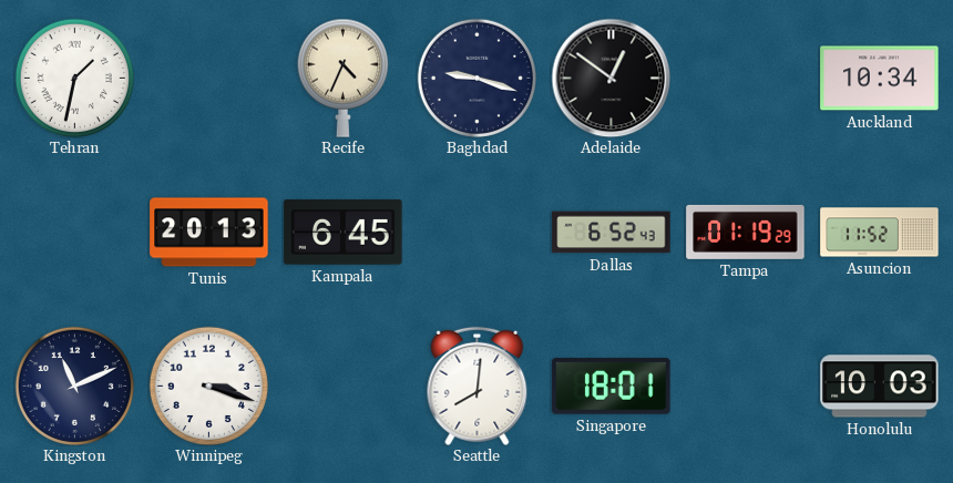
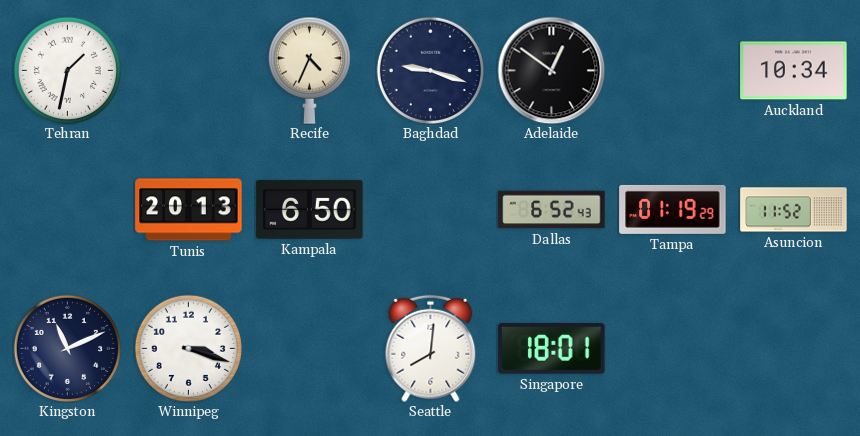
Kampala: 6:45 -> 6:50 (310, 210)
Honolulu: 10:03 -> none (880, 387)
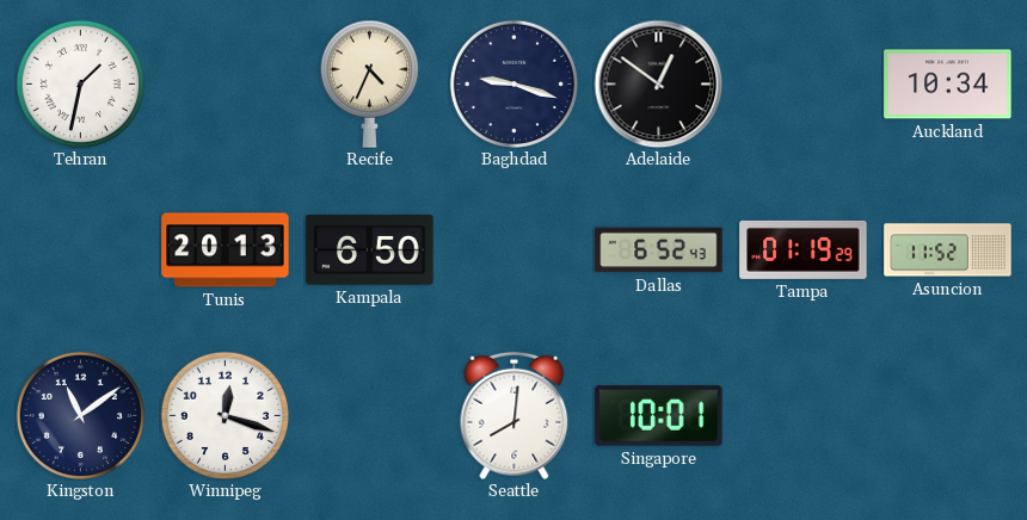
Kingston: 11:11 -> 11:09 (80, 415)
Winnipeg: 3:18 -> 12:18 (225, 415)
Singapore: 18:01 -> 10:01 (659, 416)
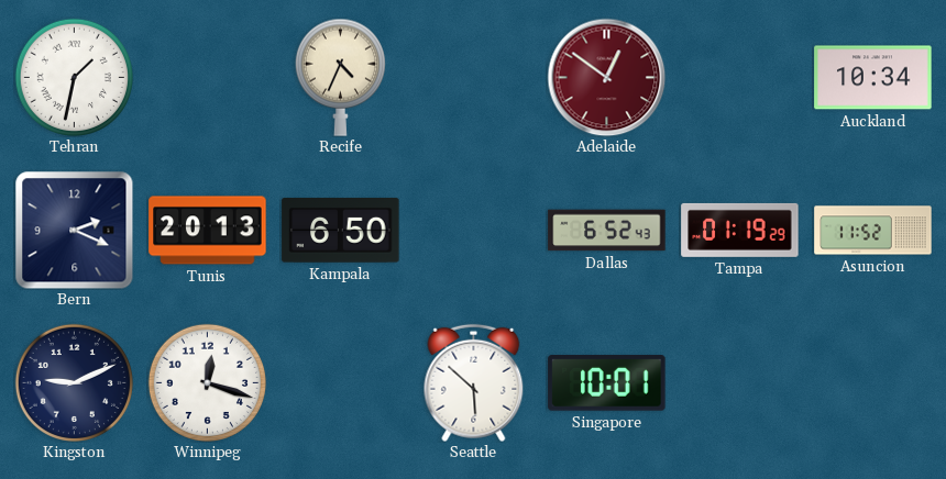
Baghdad: 9:18 -> none (513, 83)
Adelaide dial: black -> burgundy (606, 77)
Bern: none -> 2:19 (74, 230)
Kingston: 11:09 -> 9:11 (74, 382)
Seattle: 8:01 -> 5:52 (474, 382)
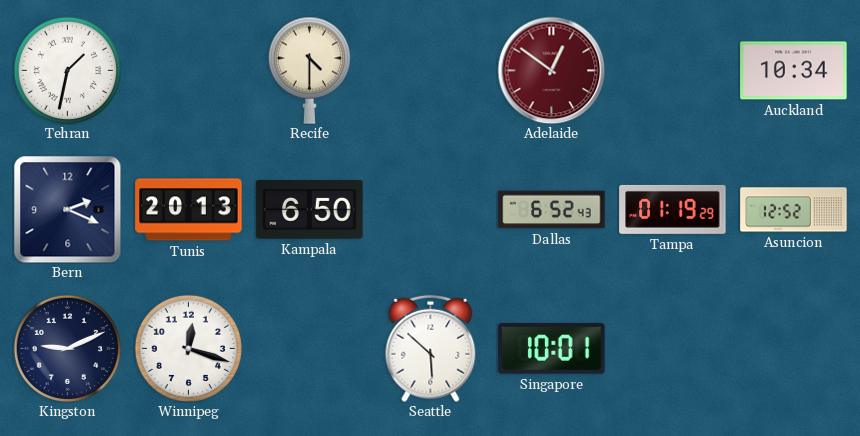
Recife: 4:34 -> 4:30 (309, 70)
Asuncion: 11:52 -> 12:52 (794, 210)
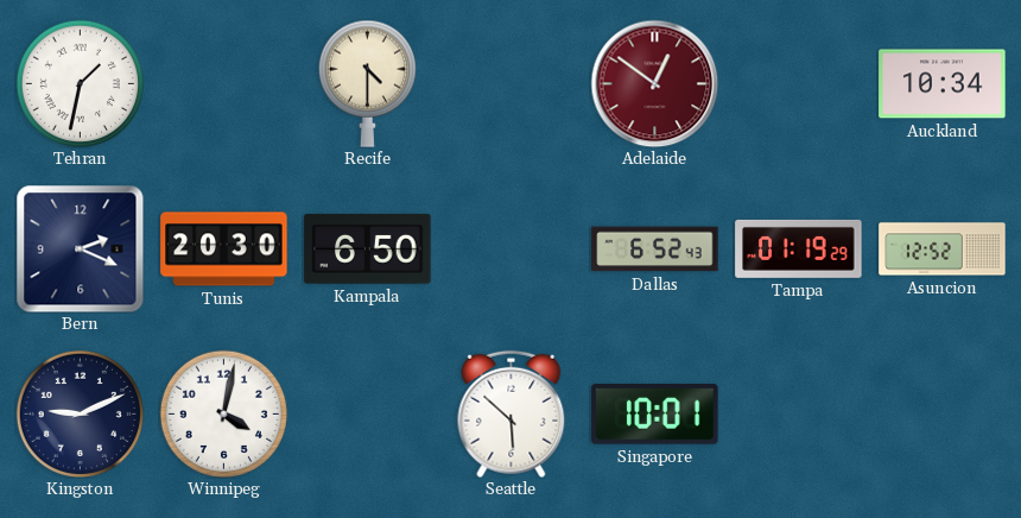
Tunis: 20:13 -> 20:30 (224, 249)
Winnipeg: 12:18 -> 4:02 (223, 413)
